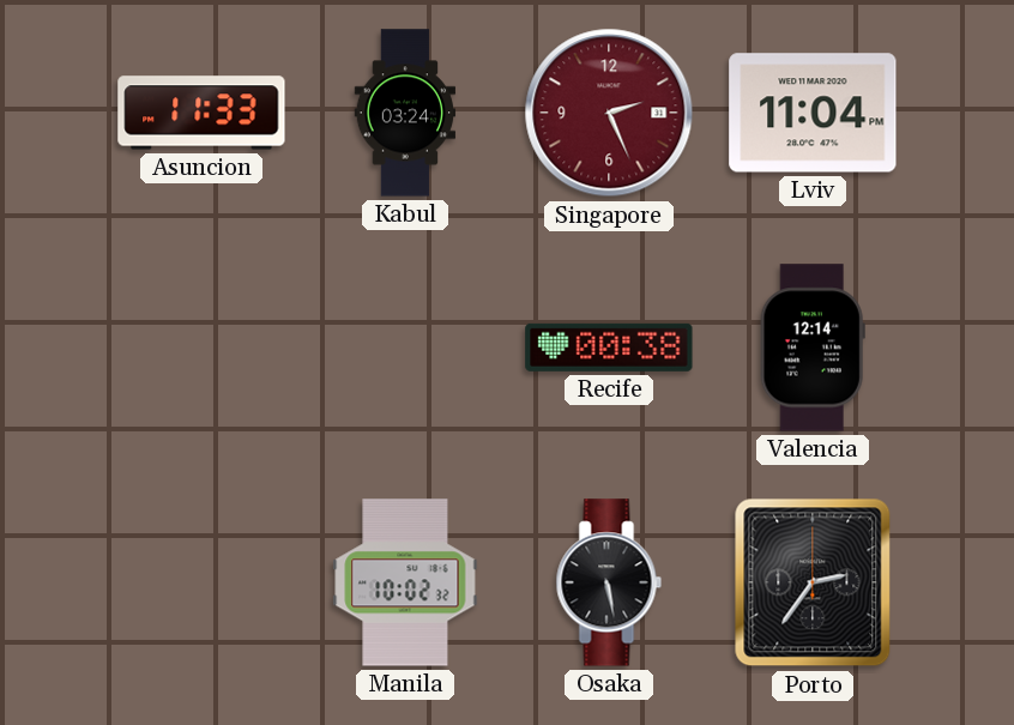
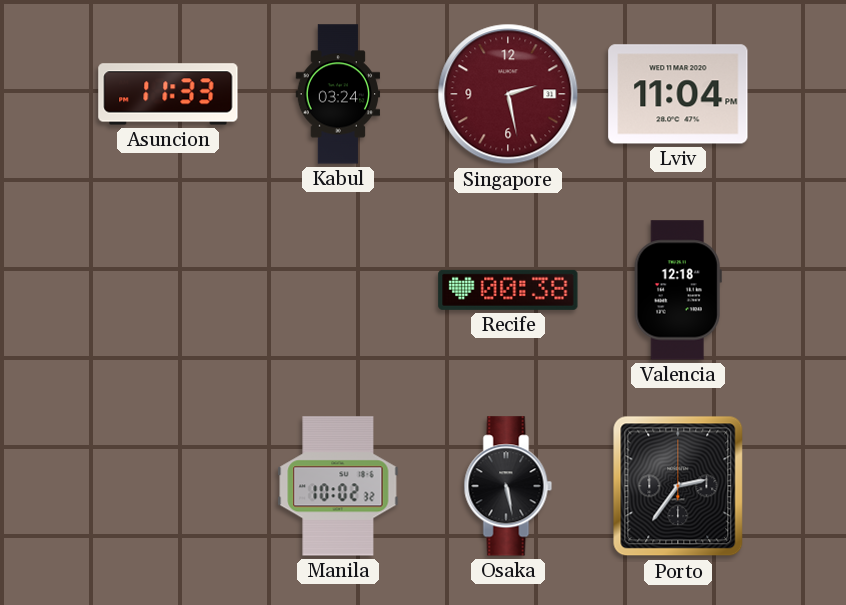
Singapore: 2:26 -> 2:28 (508, 94)
Valencia: 12:14 -> 12:18 (678, 290)
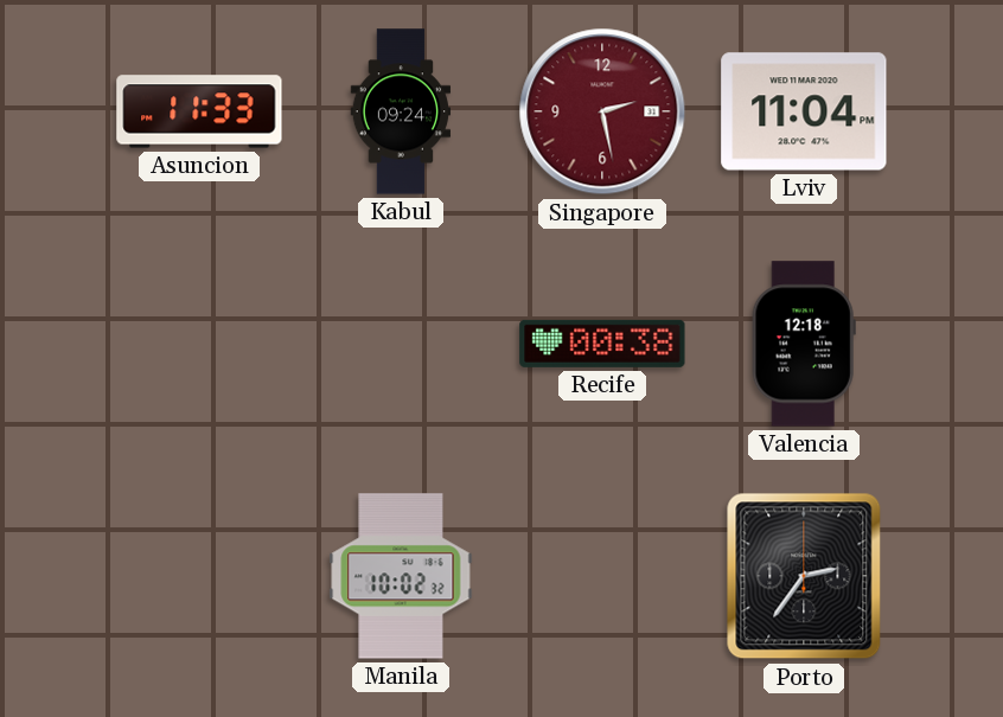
Kabul: 03:24 -> 09:24 (401, 111)
Osaka: 5:28 -> none (508, 486)
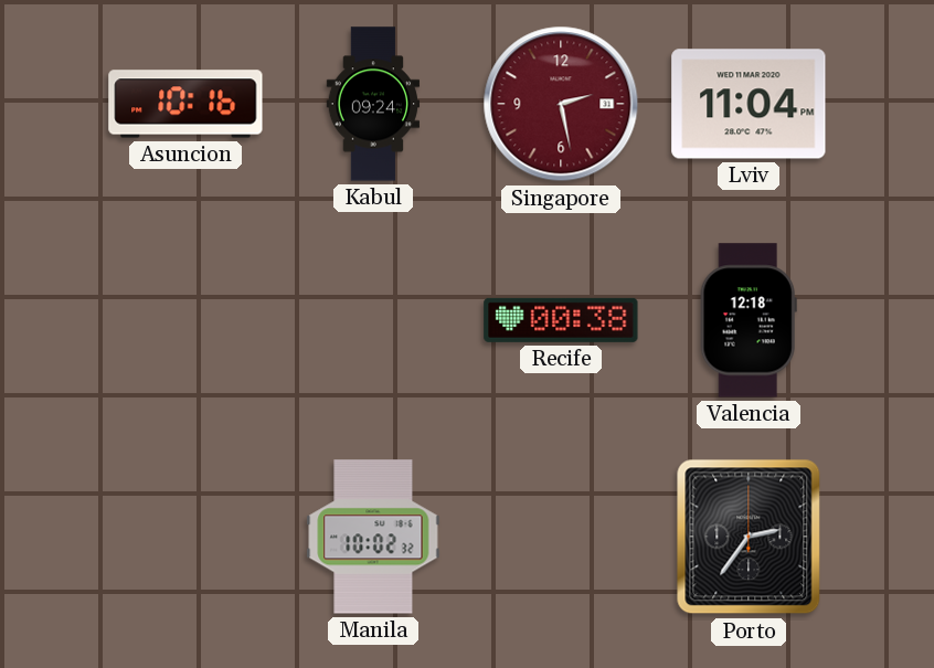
Asuncion: 11:33 -> 10:16 (185, 104)
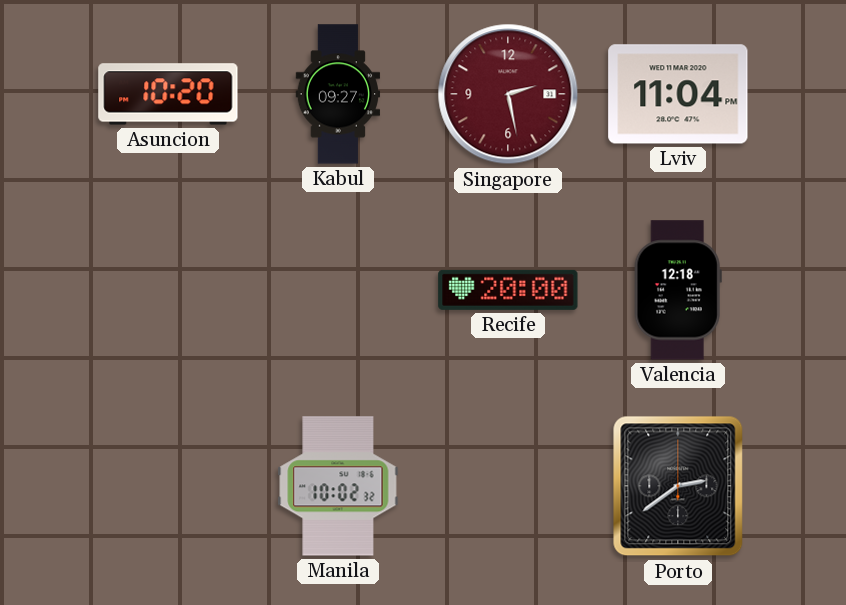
Asuncion: 10:16 -> 10:20 (168, 94)
Kabul: 09:24 -> 09:27 (338, 94)
Recife: 00:38 -> 20:00 (508, 290)
Porto: 2:36 -> 2:39 (678, 486)
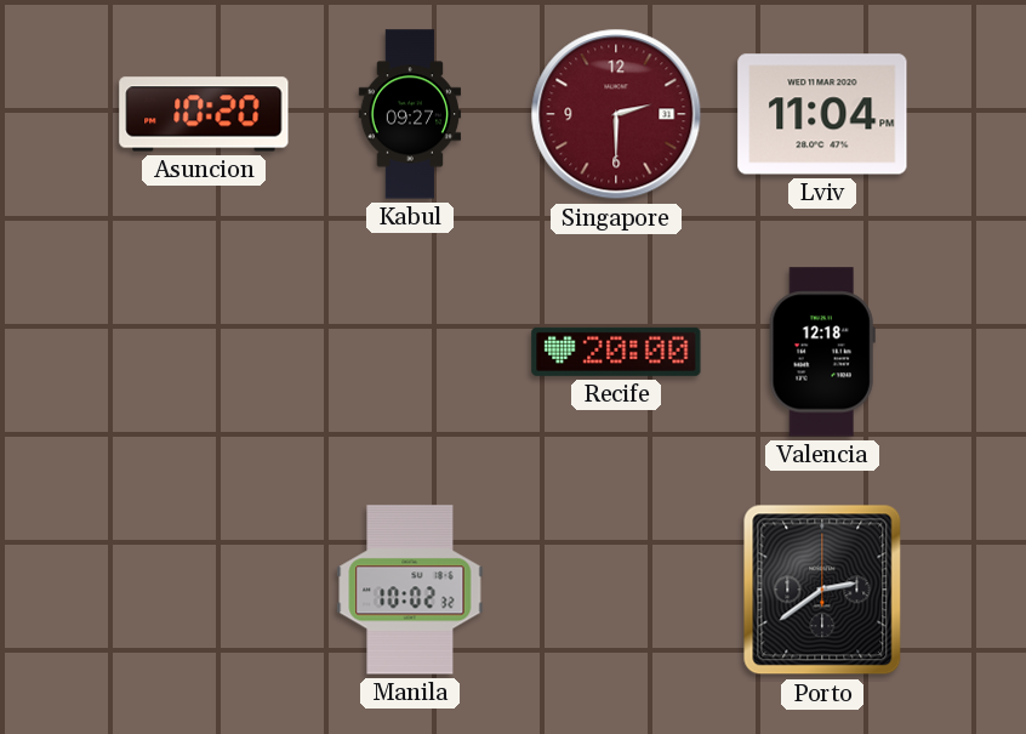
Singapore: 2:28 -> 2:30 (616, 114)
